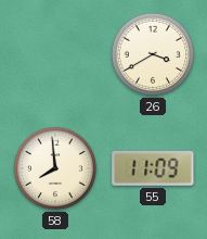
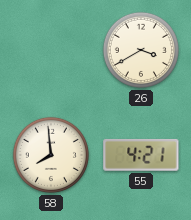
55: 11:09 -> 4:21 (141, 155)
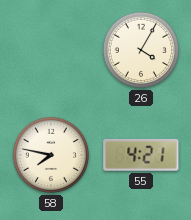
26: 3:40 -> 4:05 (141, 50)
58: 7:59 -> 7:47 (51, 155)
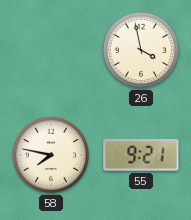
26: 4:05 -> 3:58 (141, 50)
55: 4:21 -> 9:21 (141, 155)
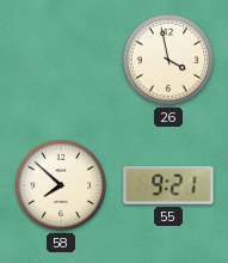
58: 7:47 -> 7:52 (61, 185)
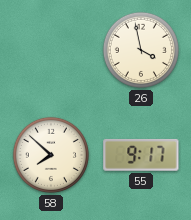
55: 9:21 -> 9:17 (141, 155)
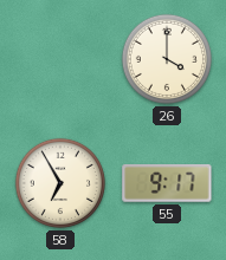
26: 3:58 -> 4:00 (167, 59)
58: 7:52 -> 6:55 (60, 183)
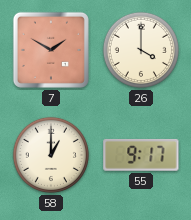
7: none -> 1:50 (51, 50)
58: 6:55 -> 1:00 (51, 155)
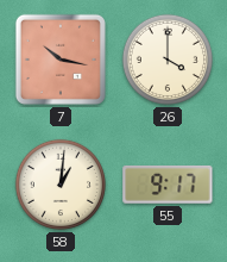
7: 1:50 -> 10:17 (61, 60)
58: 1:00 -> 1:01 (61, 185)
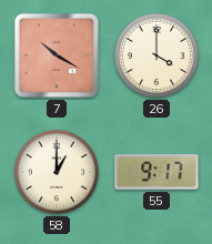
7: 10:17 -> 10:20 (57, 55)
58: 1:01 -> 1:00 (57, 172)
